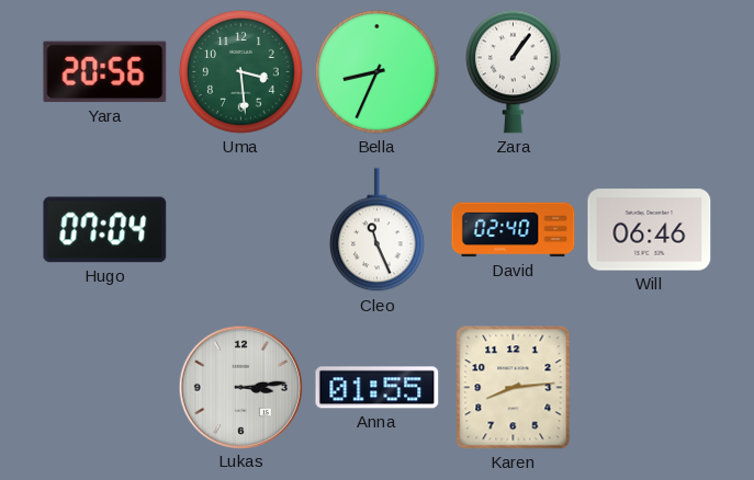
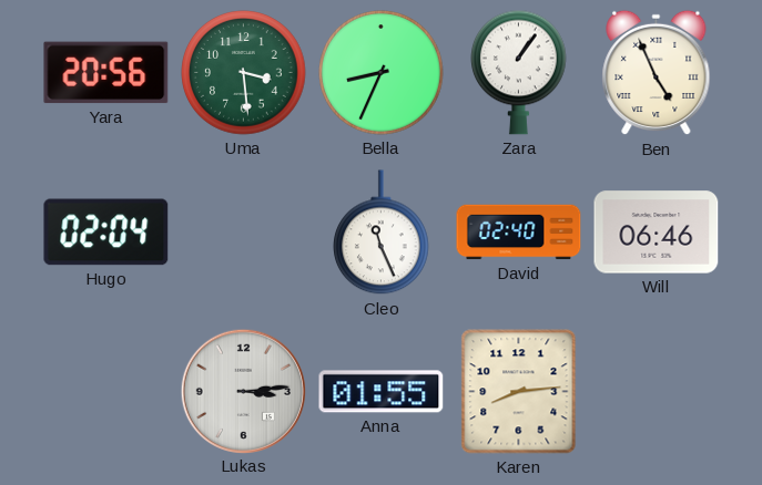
Ben: none -> 4:56 (657, 73)
Hugo: 07:04 -> 02:04 (106, 233)
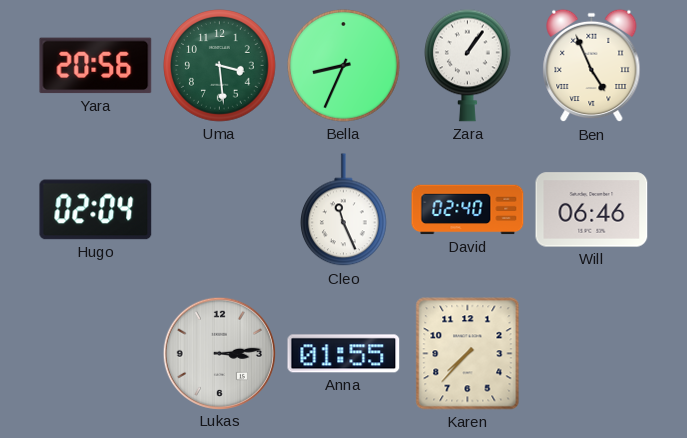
Karen: 8:14 -> 7:37 (468, 354)
